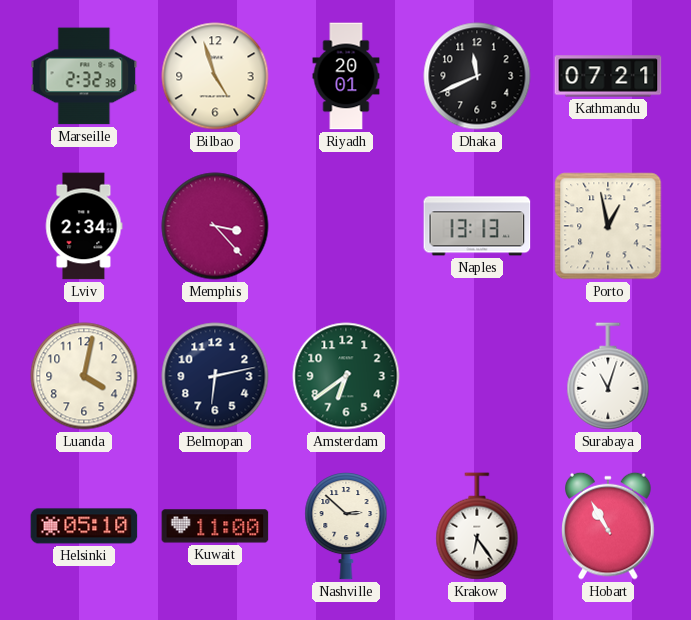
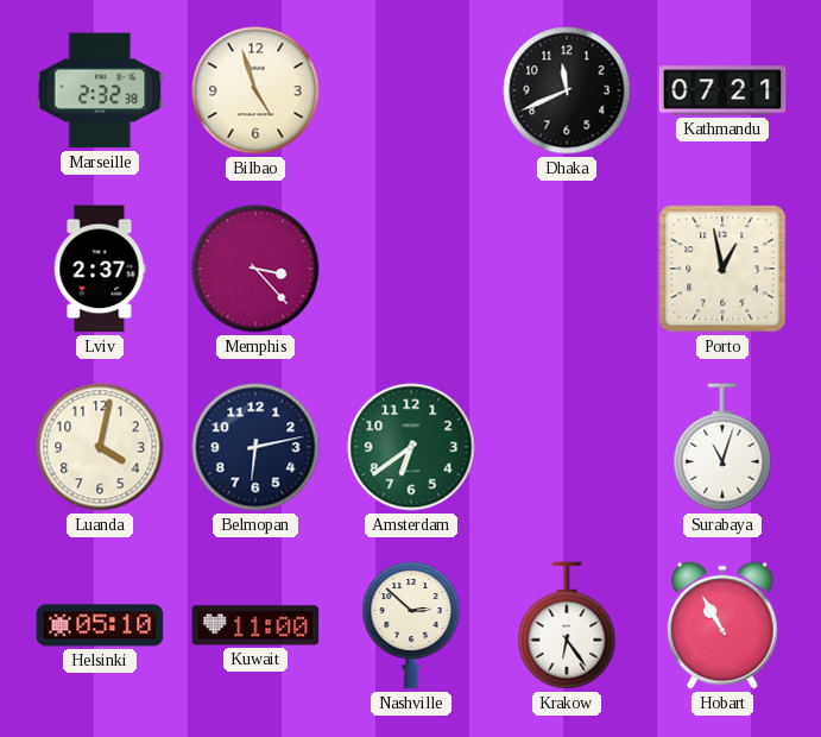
Riyadh: 20:01 -> none (346, 76)
Lviv: 2:34 -> 2:37 (100, 269)
Naples: 13:13 -> none (477, 226)
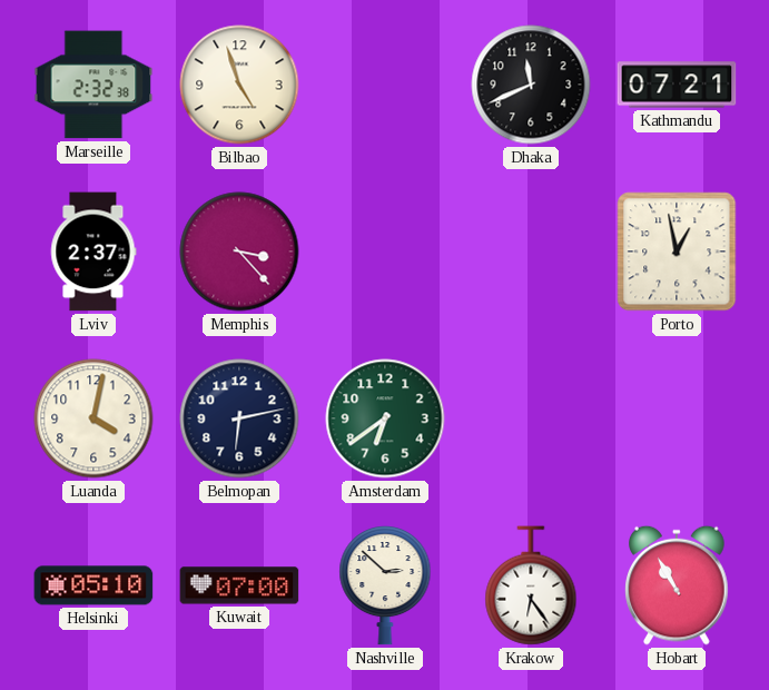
Surabaya: 11:03 -> none (722, 447)
Kuwait: 11:00 -> 07:00 (239, 585)
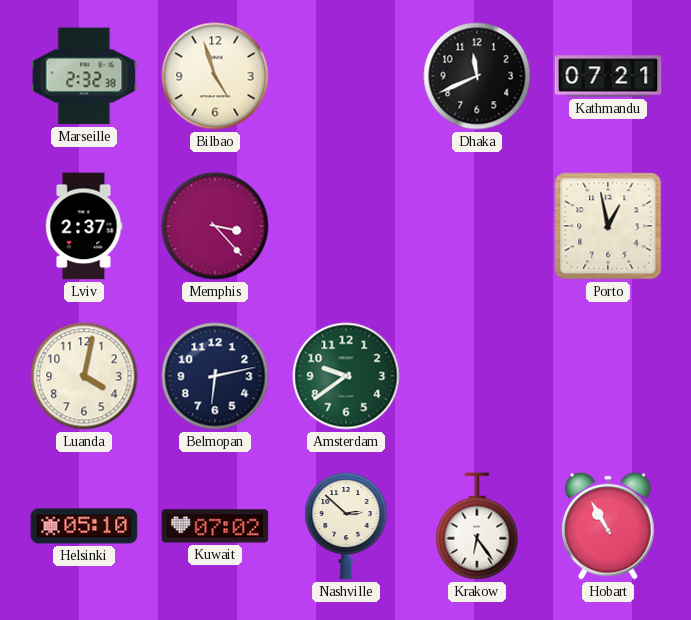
Amsterdam: 6:39 -> 9:39 (346, 376)
Kuwait: 07:00 -> 07:02 (215, 526)
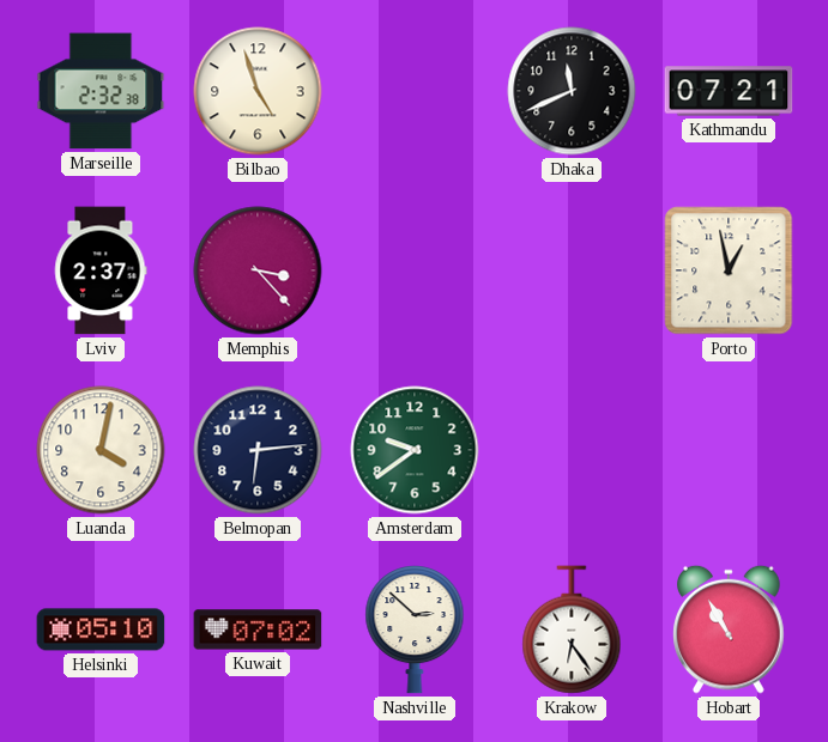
Belmopan: 6:13 -> 6:14 (258, 450)
